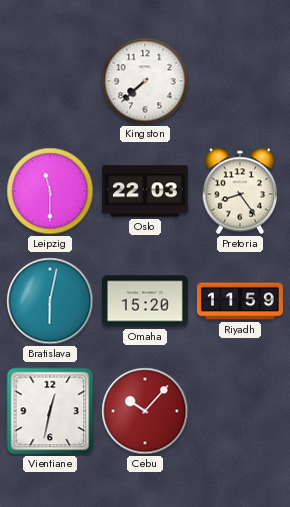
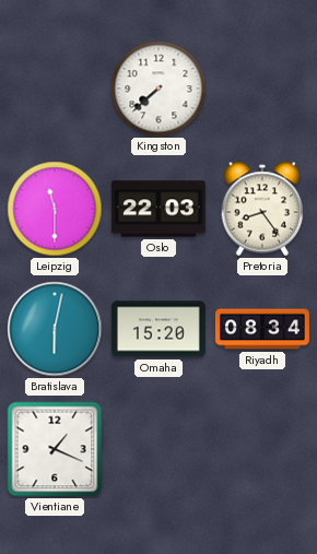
Riyadh: 11:59 -> 08:34 (262, 329)
Vientiane: 12:32 -> 1:19 (55, 449)
Cebu: 10:07 -> none (145, 411)
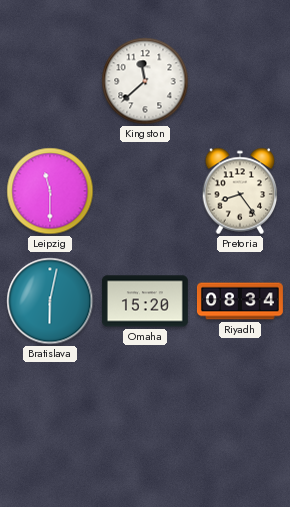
Kingston: 7:38 -> 11:38 (145, 81)
Oslo: 22:03 -> none (158, 209)
Vientiane: 1:19 -> none (55, 449)
